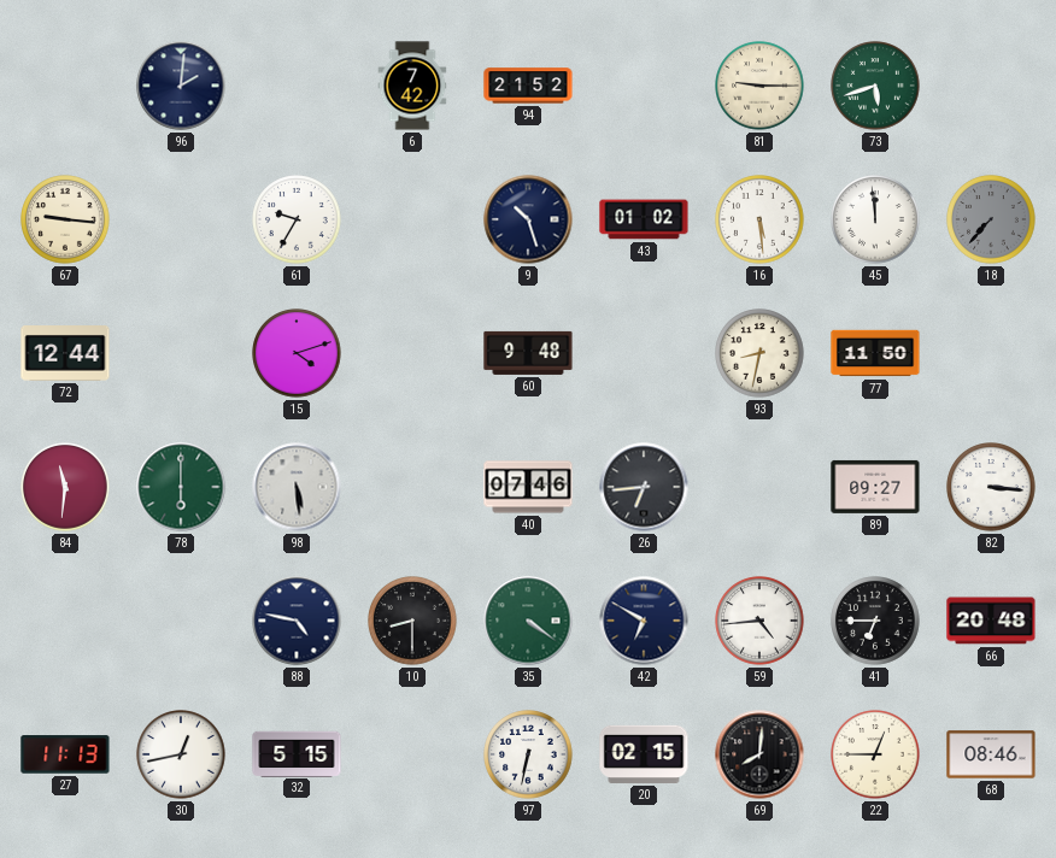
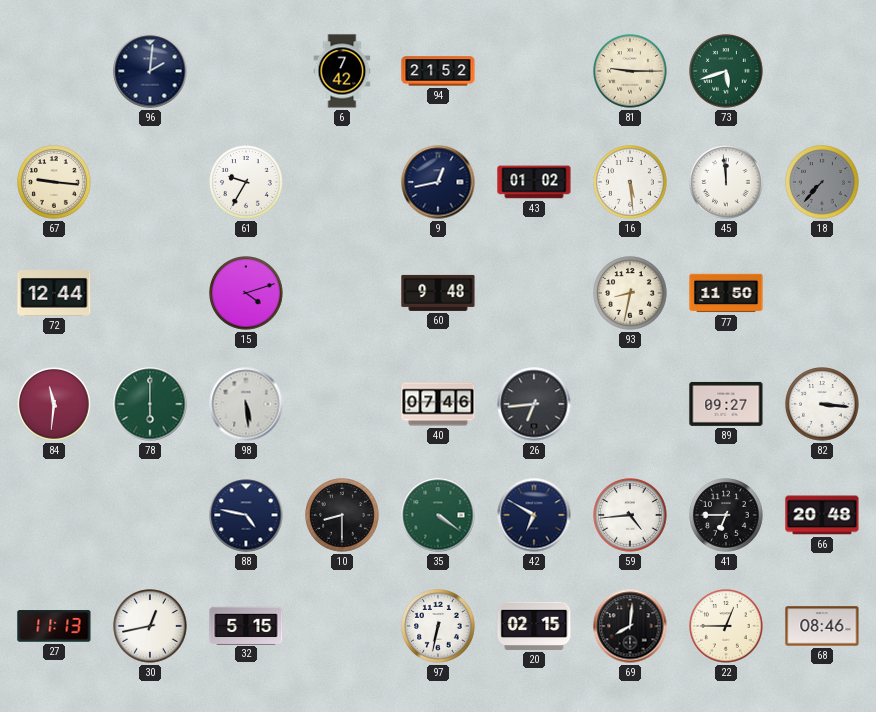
9: 10:27 -> 12:43 (438, 182)
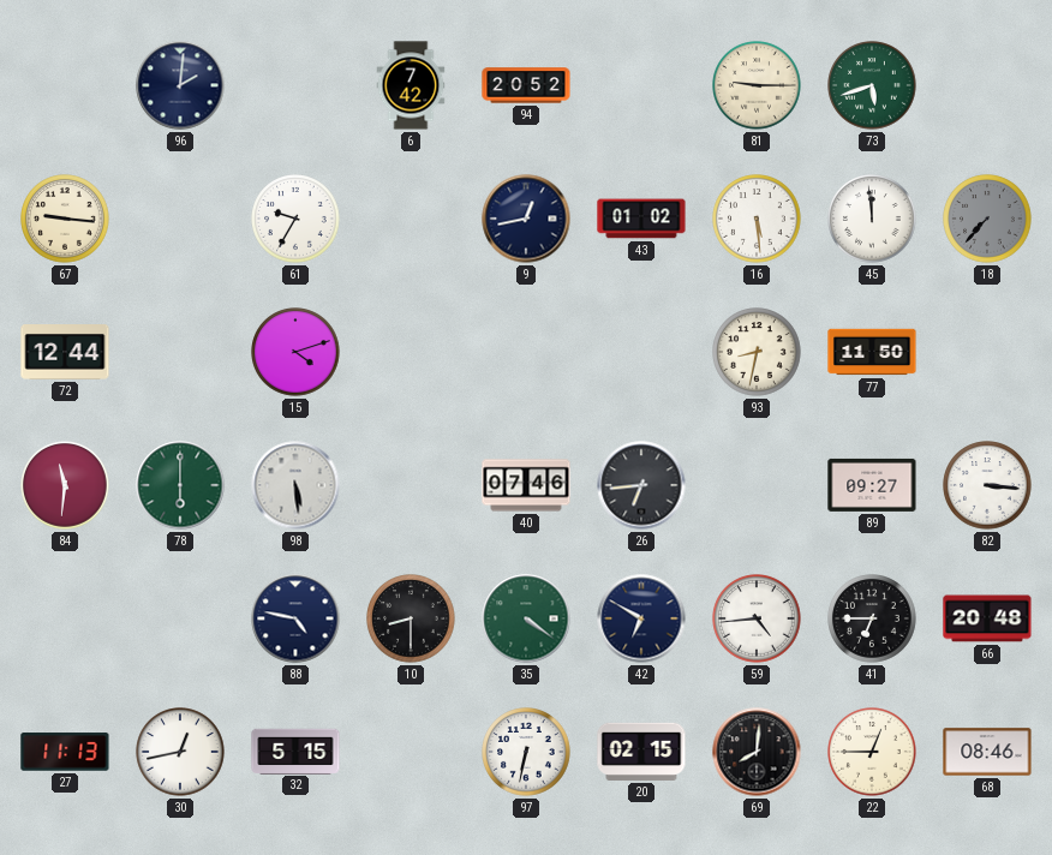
94: 21:52 -> 20:52 (526, 85)
60: 9:48 -> none (438, 293)
